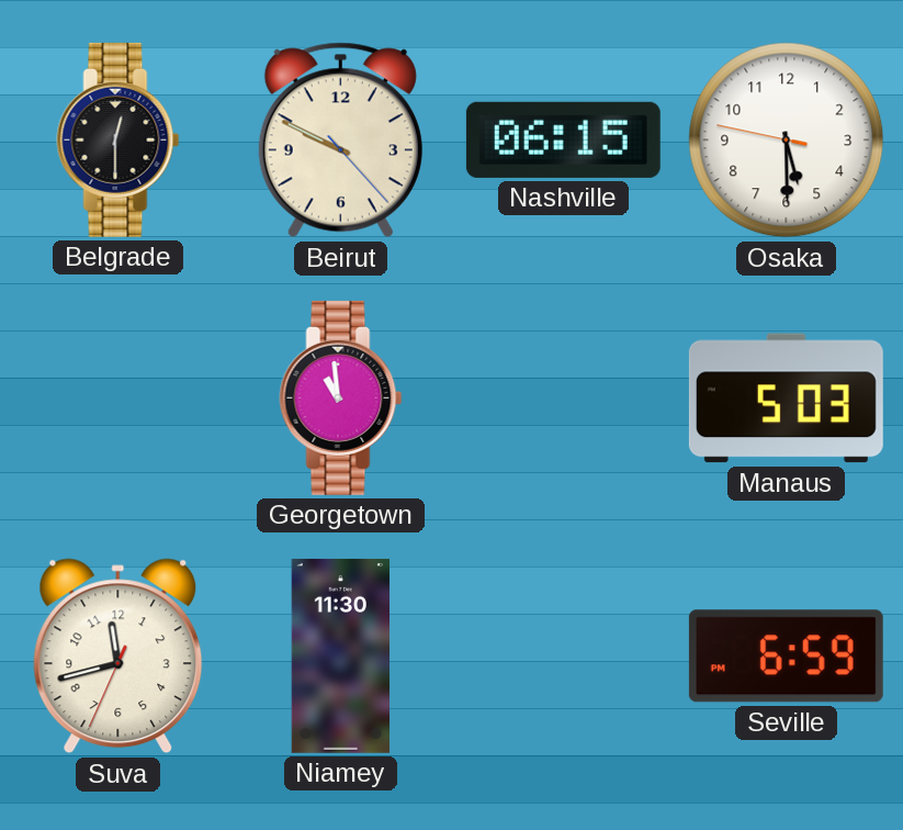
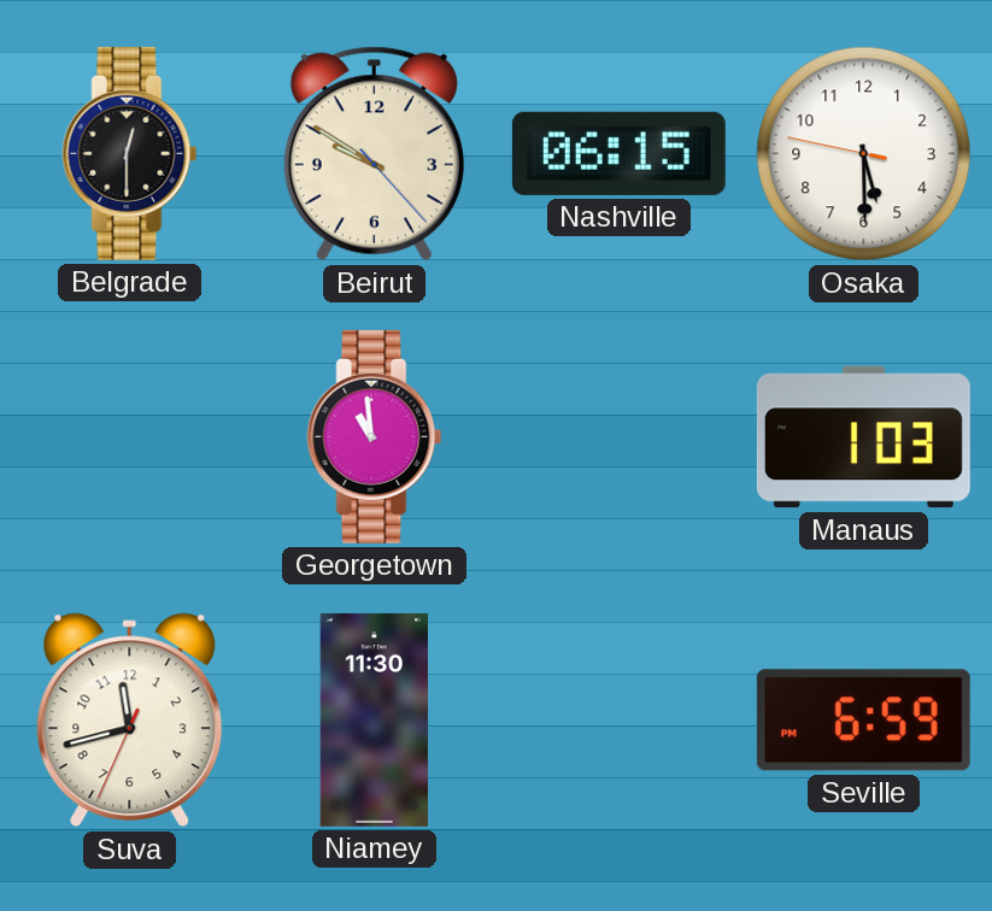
Beirut: 9:49 -> 9:50 (374, 154)
Manaus: 5:03 -> 1:03 (863, 437)
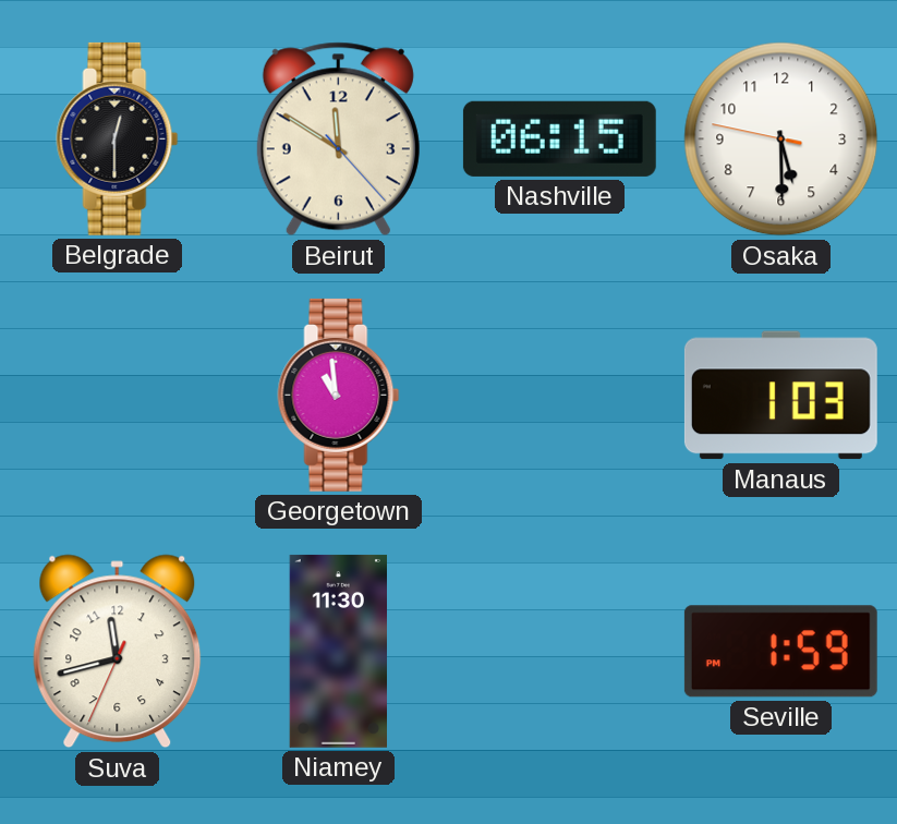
Beirut: 9:50 -> 11:50 (338, 140)
Seville: 6:59 -> 1:59 (780, 652)
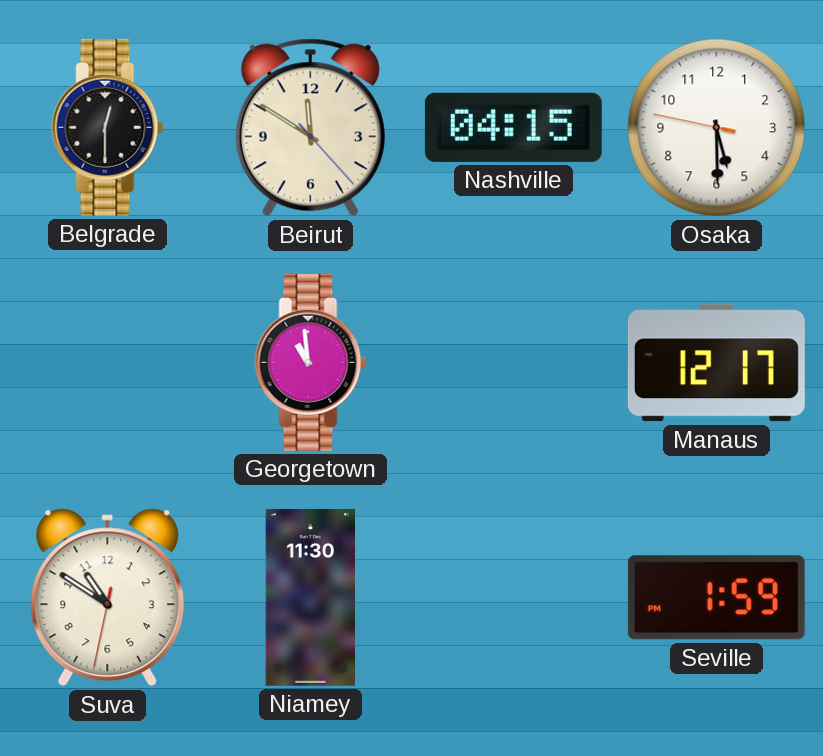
Nashville: 06:15 -> 04:15 (513, 127)
Manaus: 1:03 -> 12:17 (716, 363)
Suva: 11:42 -> 10:50 (108, 598)
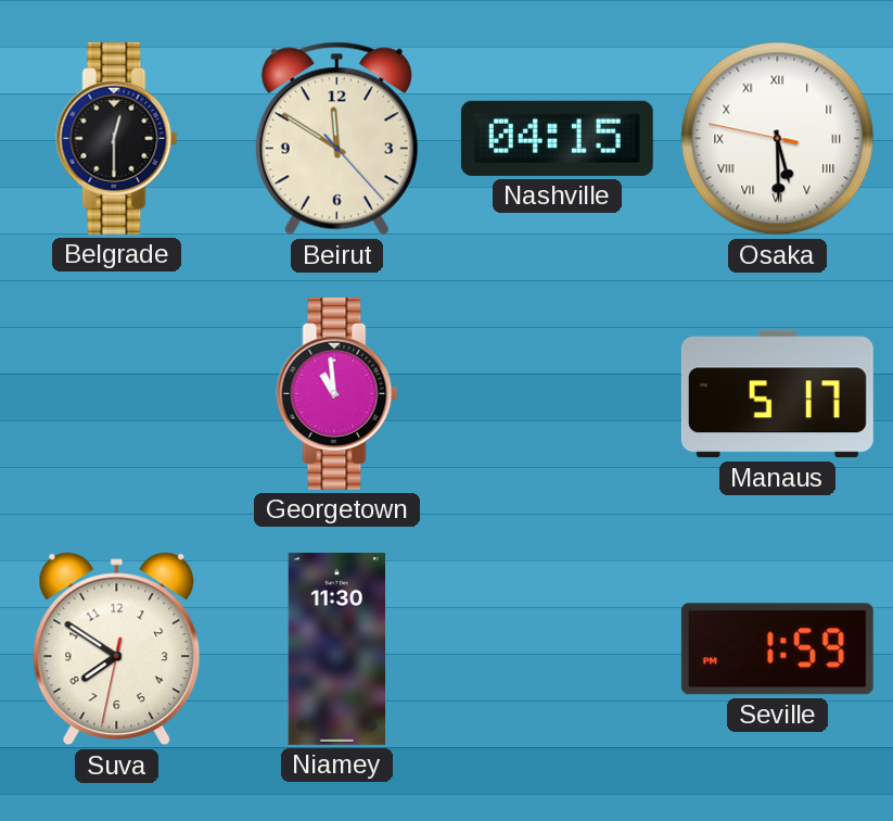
Osaka numerals: Arabic -> Roman (778, 139)
Manaus: 12:17 -> 5:17 (777, 394)
Suva: 10:50 -> 7:50 (117, 649)
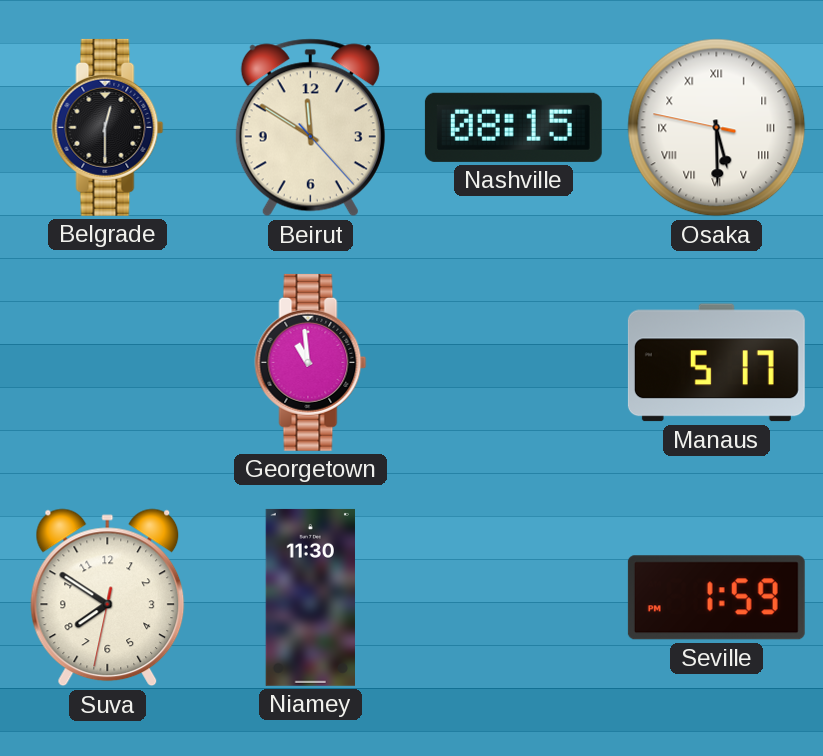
Nashville: 04:15 -> 08:15 (513, 127)
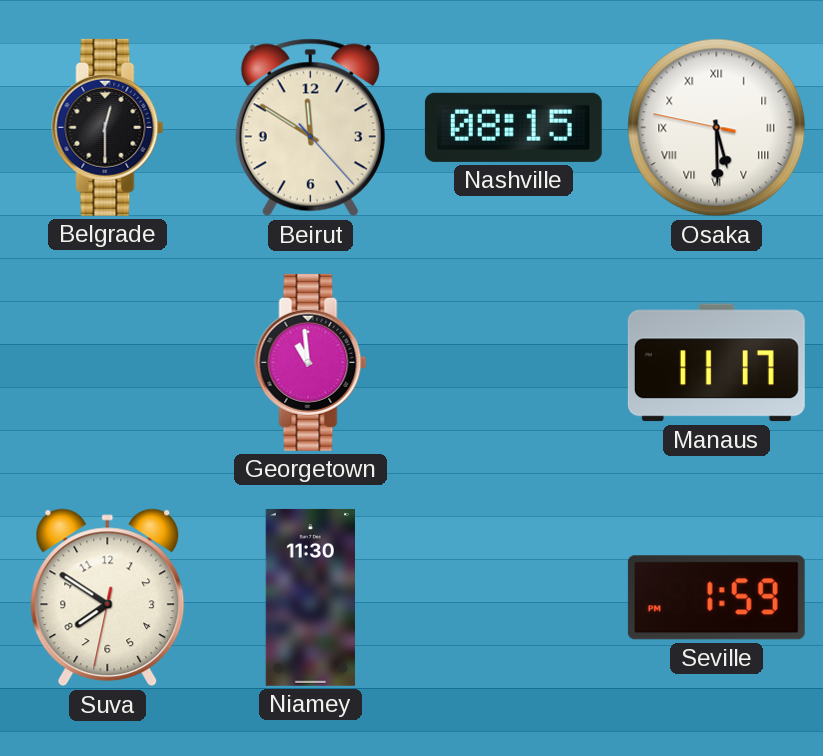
Manaus: 5:17 -> 11:17 (716, 363)
